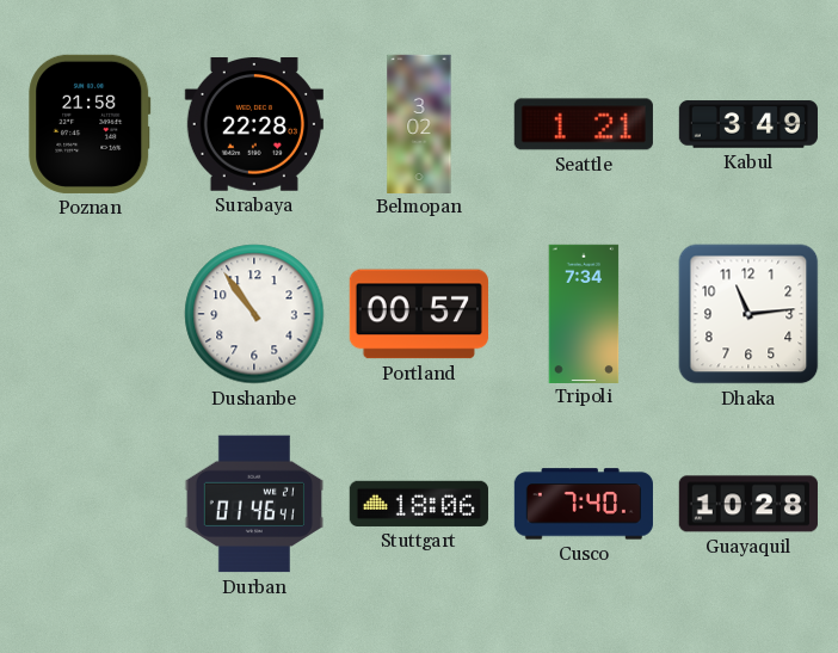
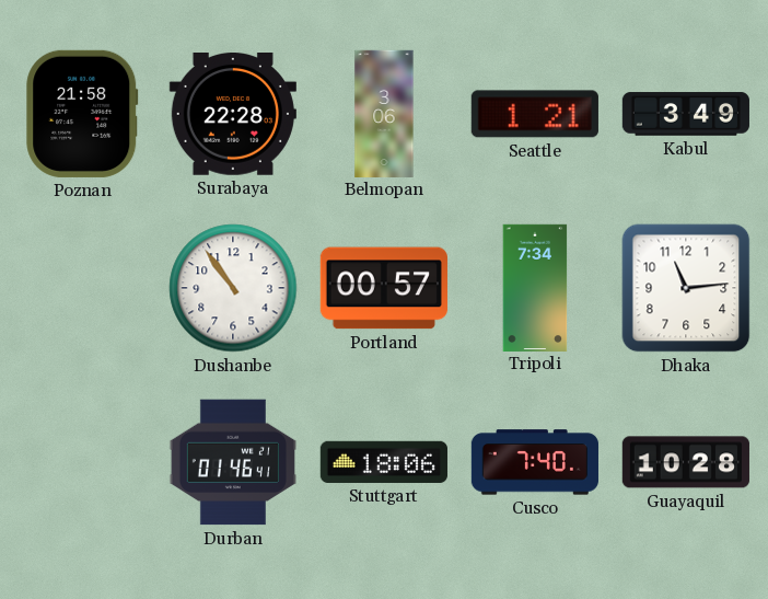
Belmopan: 3:02 -> 3:06 (384, 113)
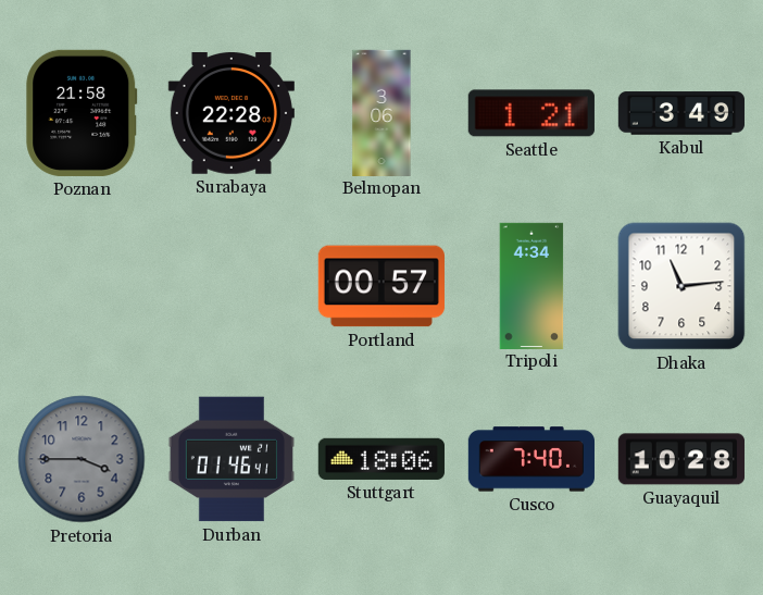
Dushanbe: 10:54 -> none (233, 288)
Tripoli: 7:34 -> 4:34 (531, 285)
Pretoria: none -> 3:45 (82, 459)
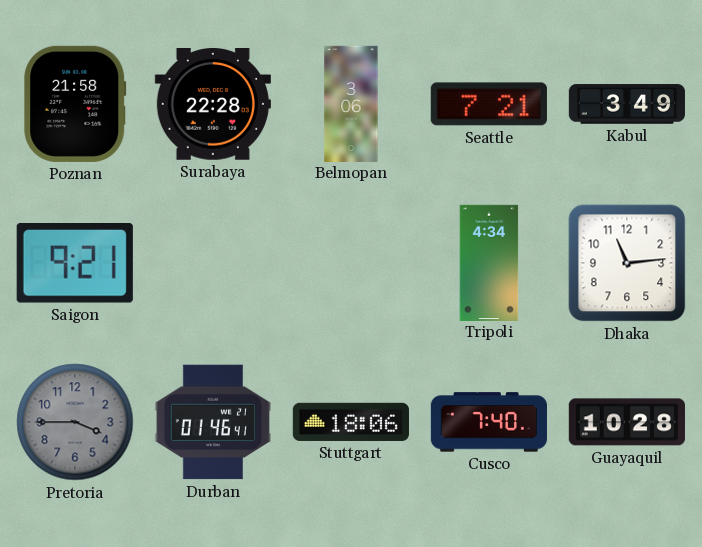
Seattle: 1:21 -> 7:21 (489, 104)
Saigon: none -> 9:21 (75, 264)
Portland: 00:57 -> none (381, 286)
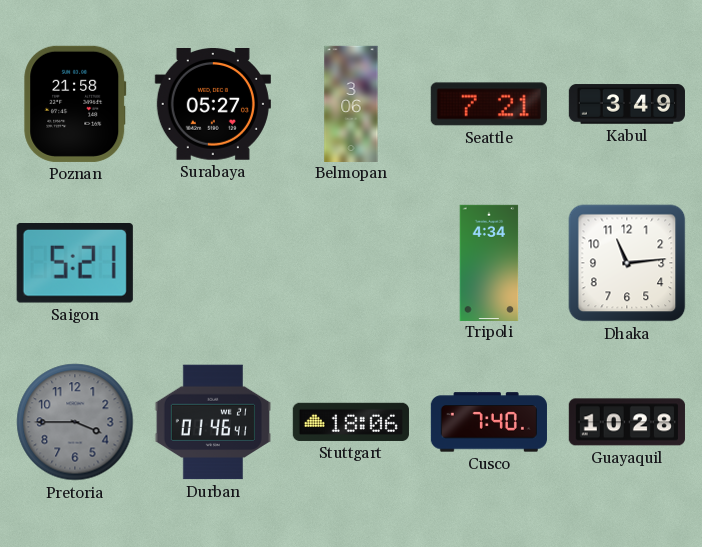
Surabaya: 22:28 -> 05:27 (213, 105)
Saigon: 9:21 -> 5:21 (75, 264)
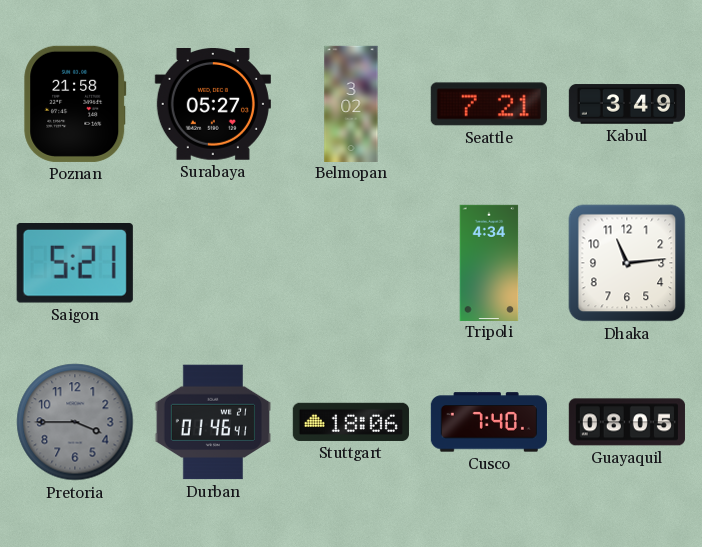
Belmopan: 3:06 -> 3:02 (351, 103)
Guayaquil: 10:28 -> 08:05 (627, 422)
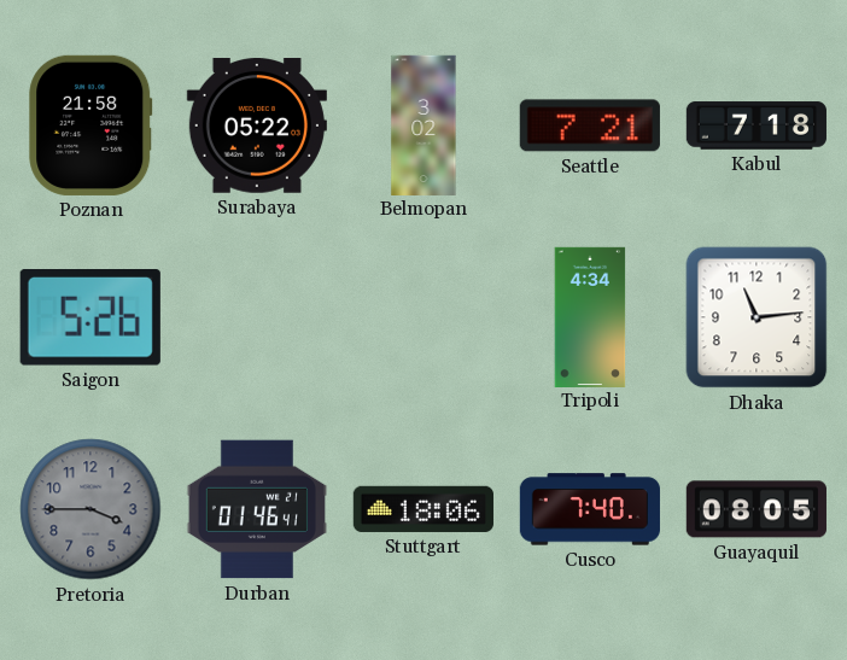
Surabaya: 05:27 -> 05:22 (257, 127)
Kabul: 3:49 -> 7:18 (757, 125)
Saigon: 5:21 -> 5:26 (90, 319)
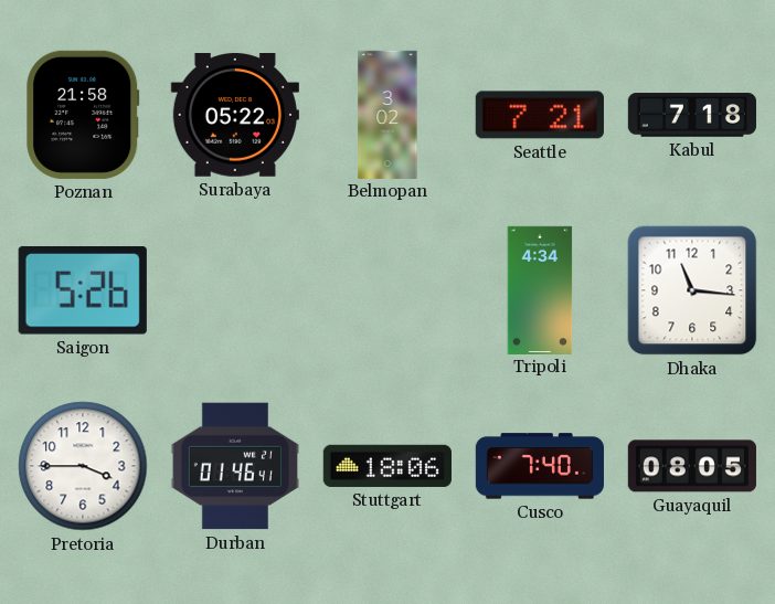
Dhaka: 11:14 -> 11:16 (692, 290)
Pretoria dial: grey -> white (83, 466)
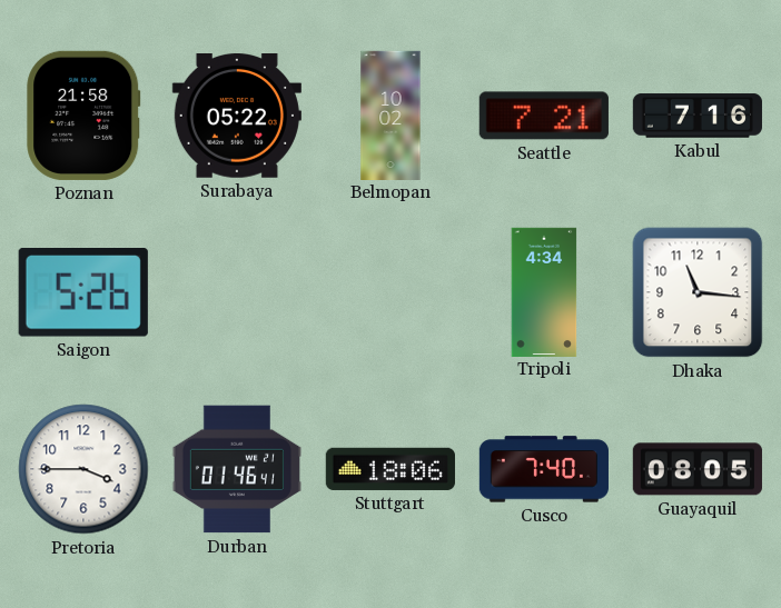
Belmopan: 3:02 -> 10:02 (390, 114)
Kabul: 7:18 -> 7:16 (698, 116)
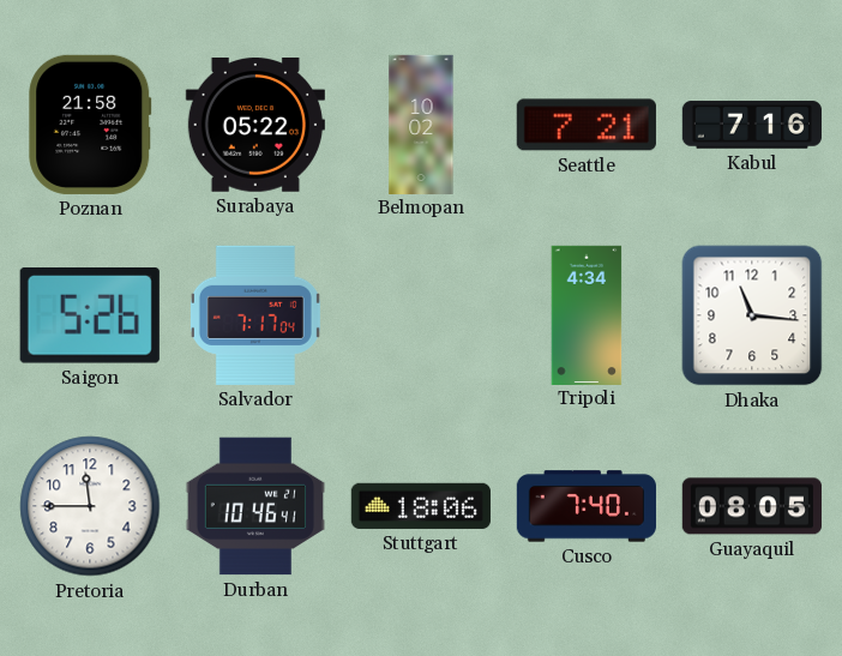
Salvador: none -> 7:17 (255, 315)
Pretoria: 3:45 -> 11:45 (90, 506)
Durban: 01:46 -> 10:46 (255, 506)
